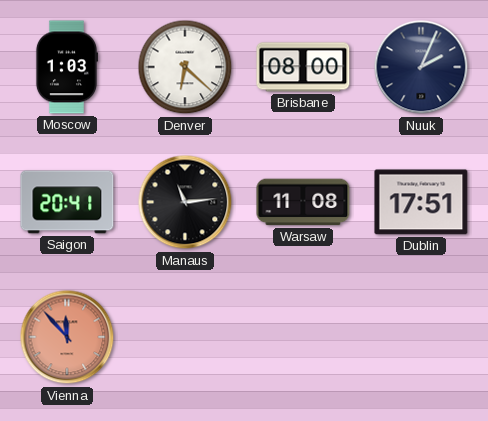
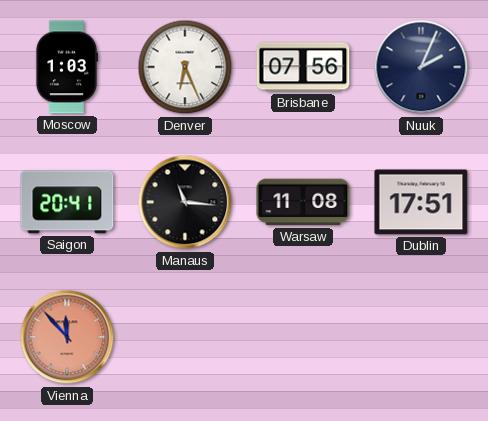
Denver: 6:22 -> 6:26 (185, 67)
Brisbane: 08:00 -> 07:56 (303, 67)
Manaus: 11:14 -> 11:16 (185, 202)
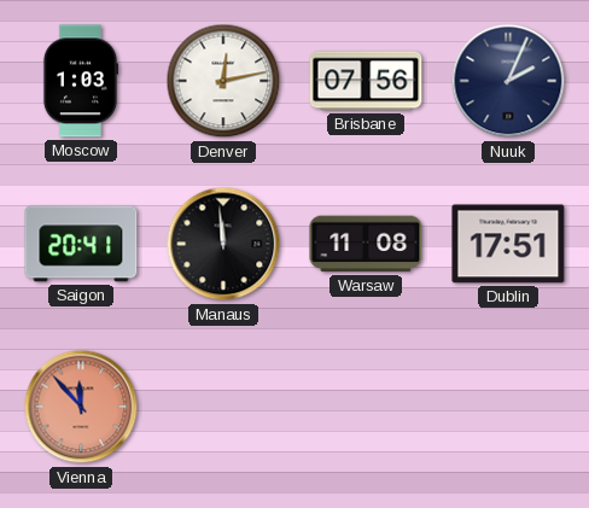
Denver: 6:26 -> 12:13 (223, 81)
Manaus: 11:16 -> 11:59 (223, 244)
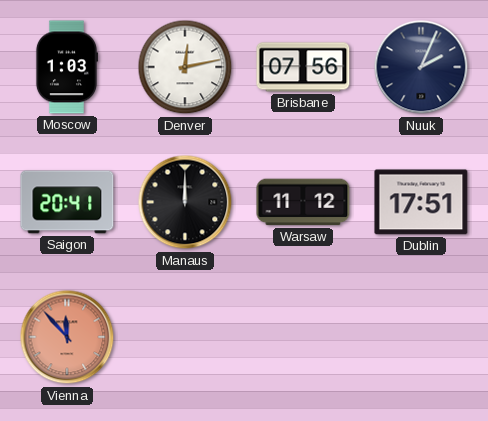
Manaus: 11:59 -> 12:00 (185, 202)
Warsaw: 11:08 -> 11:12 (303, 202)
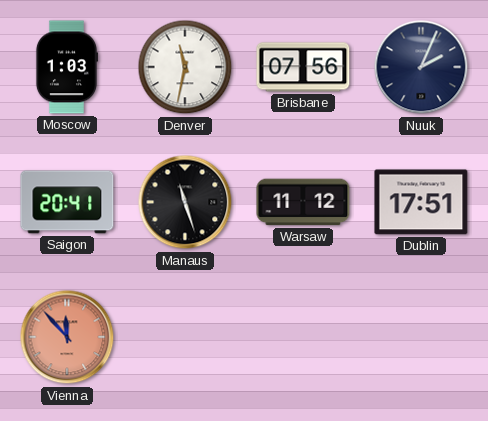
Denver: 12:13 -> 11:32 (185, 67)
Manaus: 12:00 -> 11:27 (185, 202)
